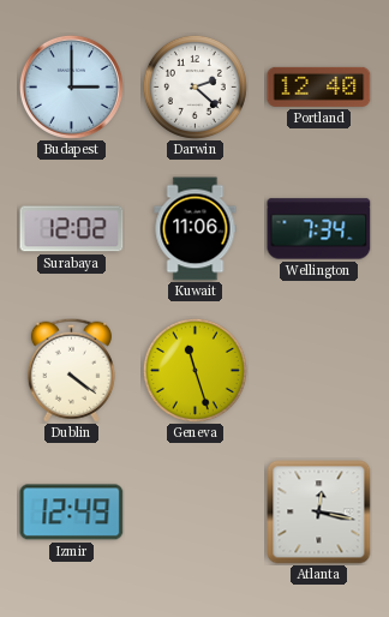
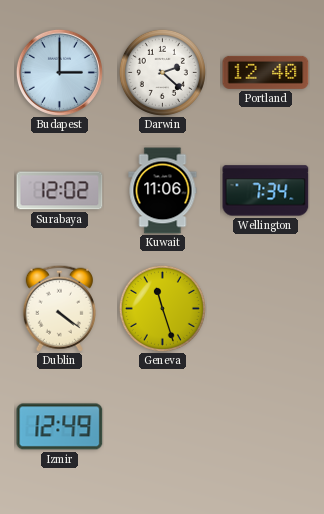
Atlanta: 12:17 -> none (319, 513)
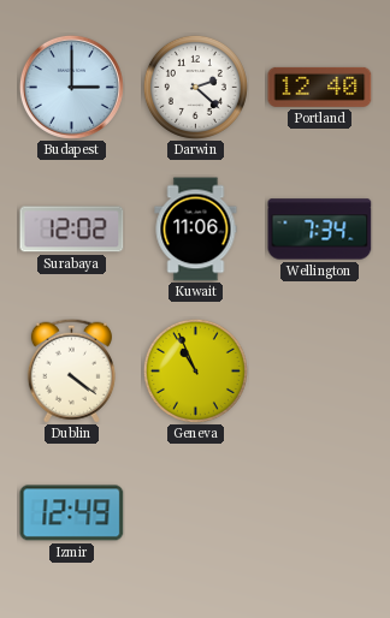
Geneva: 11:27 -> 10:56 (195, 370)
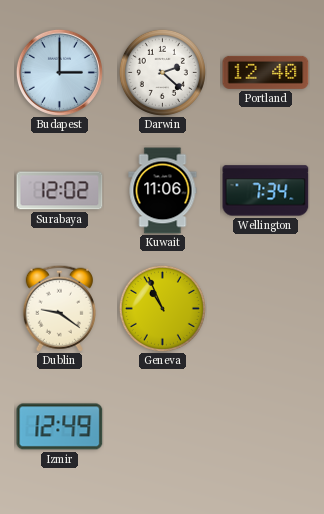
Dublin: 4:21 -> 9:21 (59, 308)
